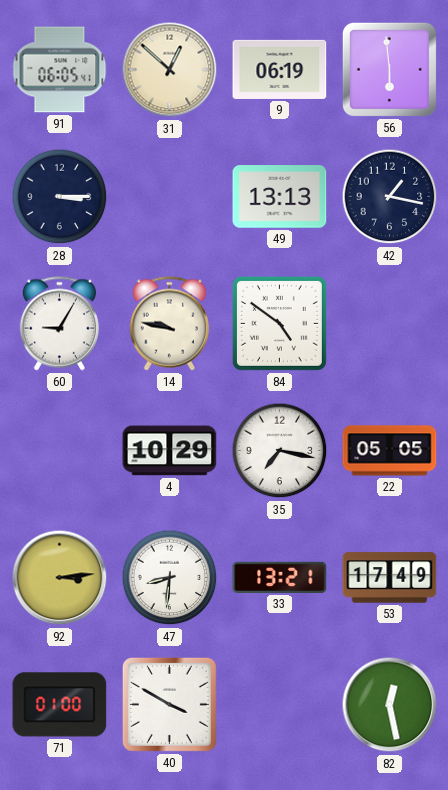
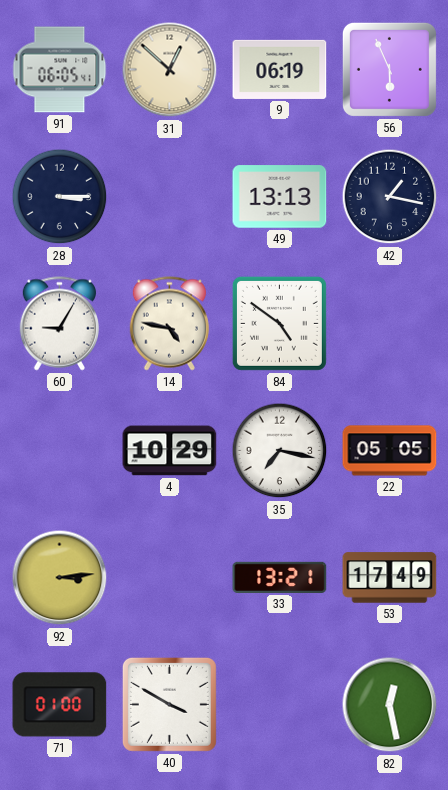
56: 5:59 -> 5:56 (389, 69)
14: 9:47 -> 4:47 (169, 324)
47: 8:31 -> none (170, 578)
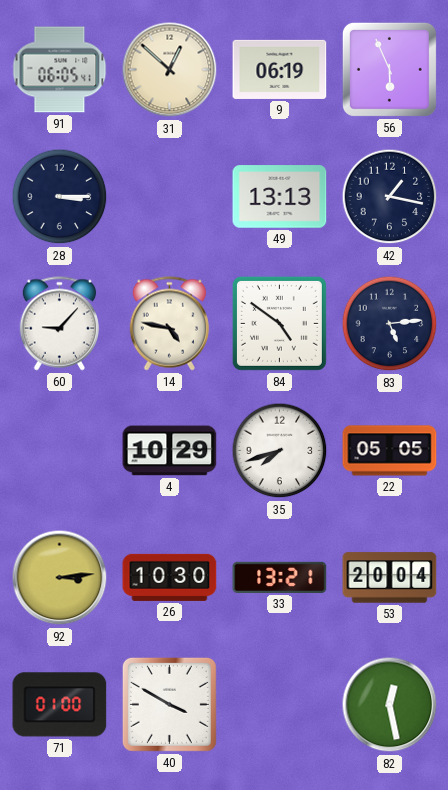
60: 9:05 -> 9:07 (59, 324)
83: none -> 5:14 (390, 324)
35: 7:17 -> 7:42 (280, 451)
26: none -> 10:30 (170, 577)
53: 17:49 -> 20:04 (390, 578)
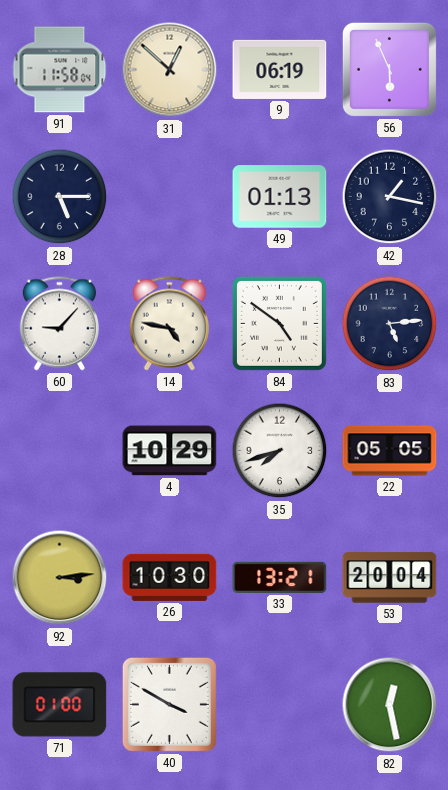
91: 06:05 -> 11:58 (60, 70)
28: 3:15 -> 5:15 (60, 197)
49: 13:13 -> 01:13 (280, 197)
